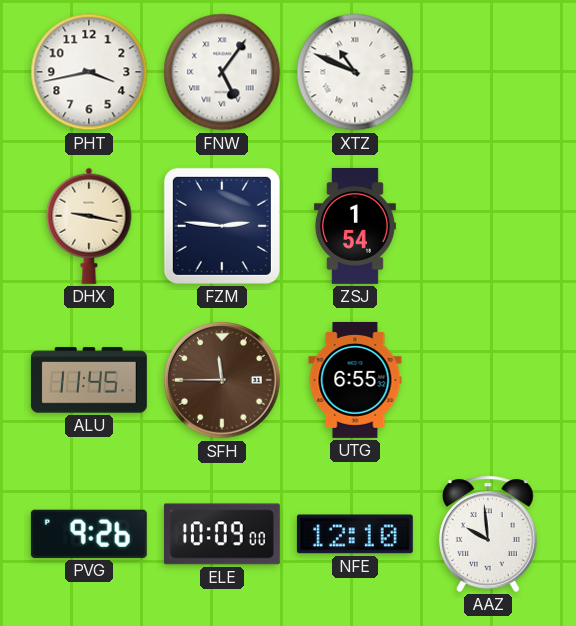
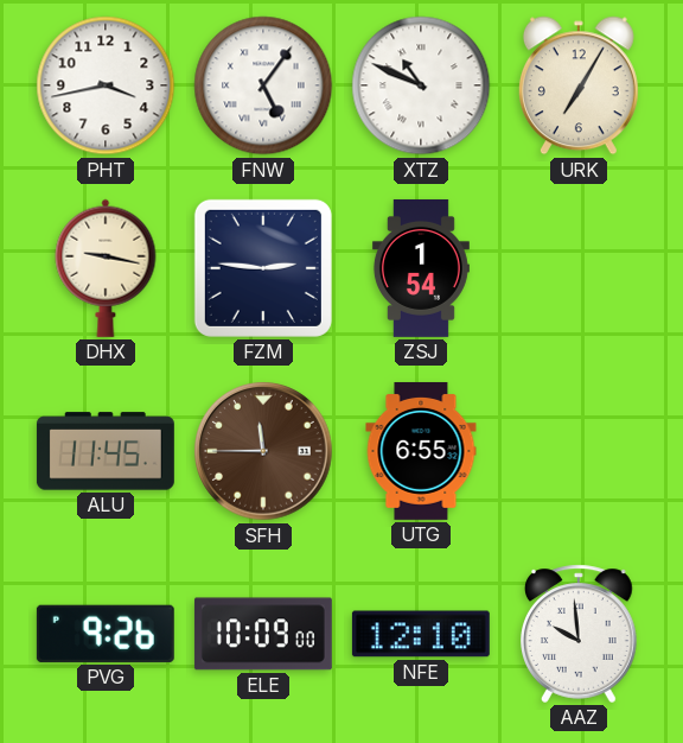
URK: none -> 7:05 (579, 85)
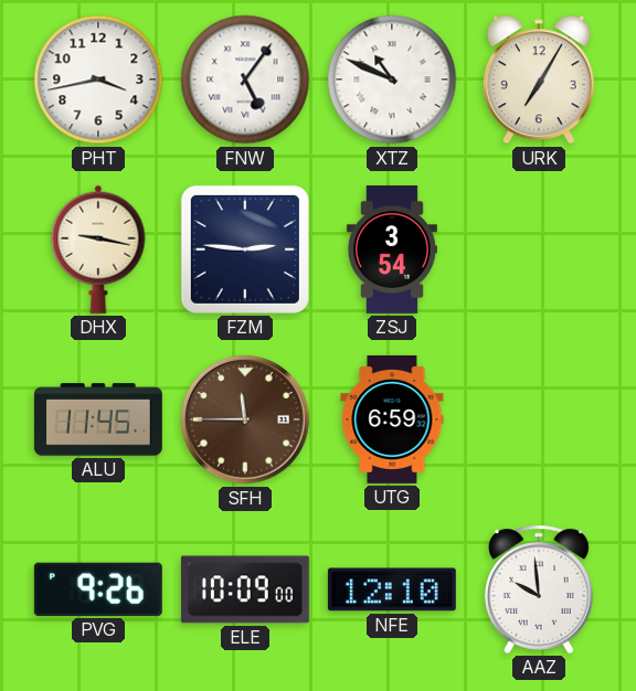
ZSJ: 1:54 -> 3:54 (392, 249)
UTG: 6:55 -> 6:59 (392, 419)
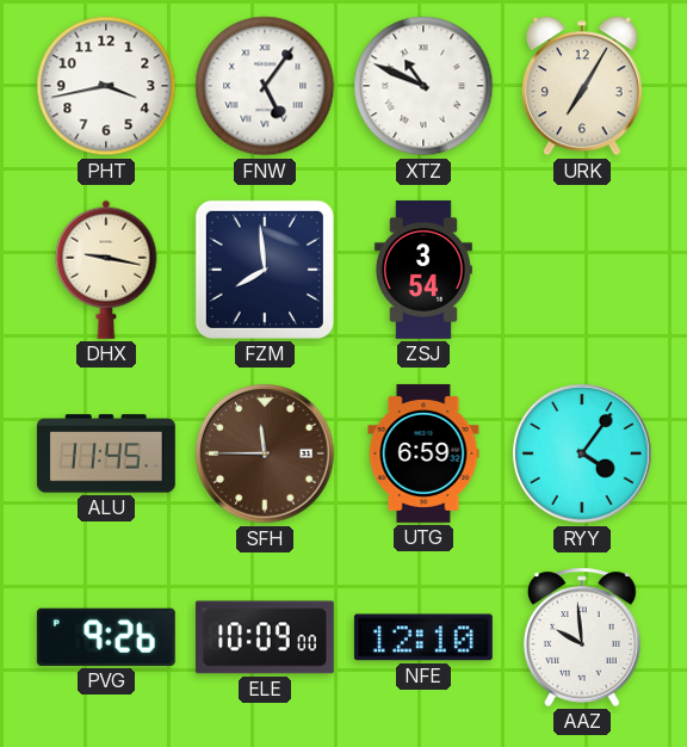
FZM: 2:46 -> 7:59 (265, 270)
RYY: none -> 4:06 (582, 453)
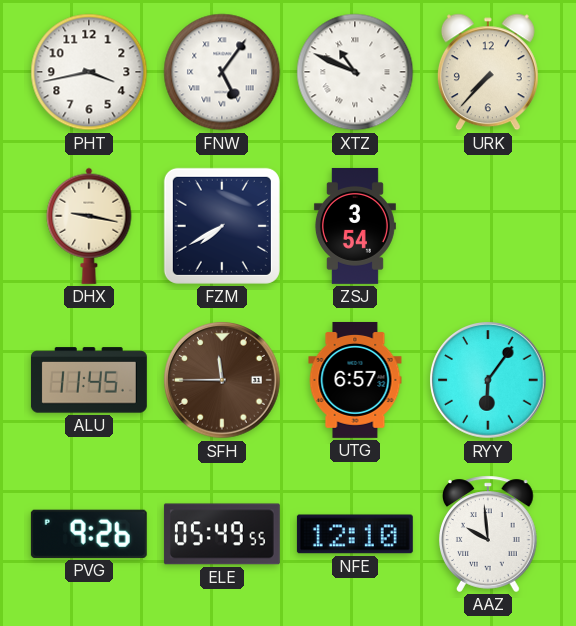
URK: 7:05 -> 7:37 (488, 72)
FZM: 7:59 -> 7:40 (222, 226)
UTG: 6:59 -> 6:57 (355, 380)
RYY: 4:06 -> 6:06 (488, 380)
ELE: 10:09 -> 05:49 (222, 534)
